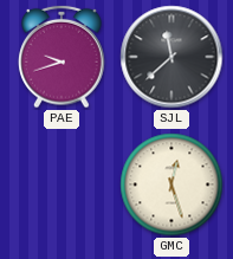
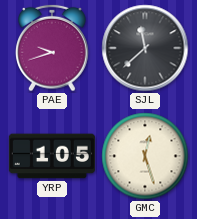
YRP: none -> 1:05 (52, 156)
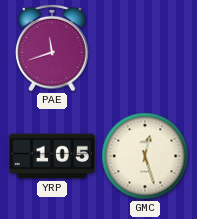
PAE: 9:42 -> 11:42 (52, 48)
SJL: 11:38 -> none (145, 48)
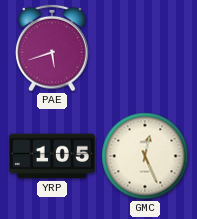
PAE: 11:42 -> 5:42 (52, 48)
GMC: 12:27 -> 12:26 (145, 156)
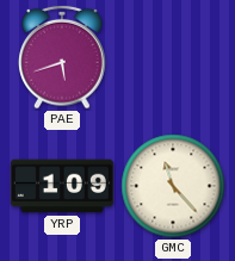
YRP: 1:05 -> 1:09 (62, 186)
GMC: 12:26 -> 11:23 (173, 186)
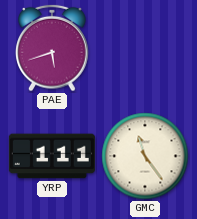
YRP: 1:09 -> 1:11 (52, 156)
GMC: 11:23 -> 11:24 (145, 156)
